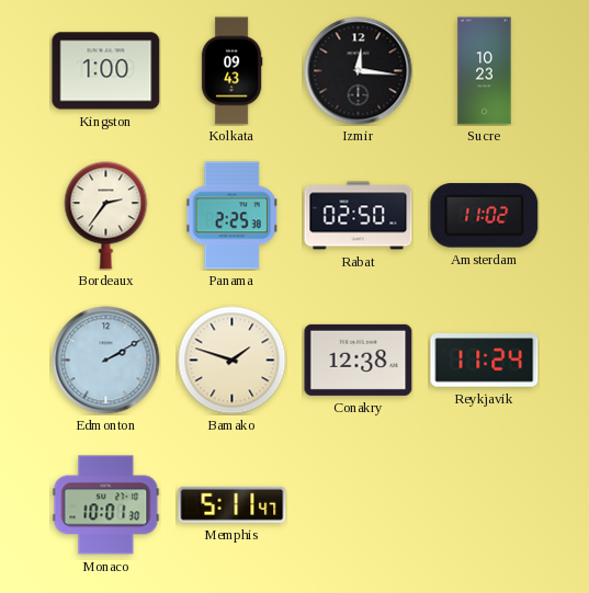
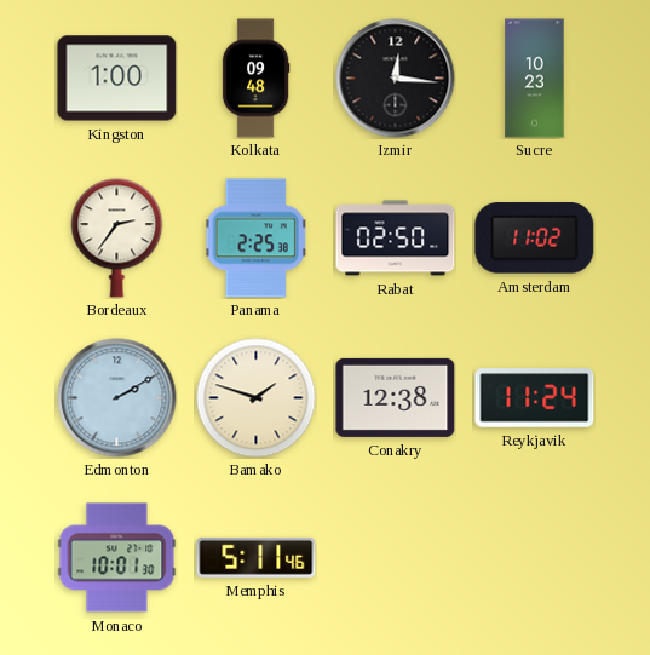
Kolkata: 09:43 -> 09:48 (255, 79)
Memphis: 5:11:47 -> 5:11:46 (257, 557)
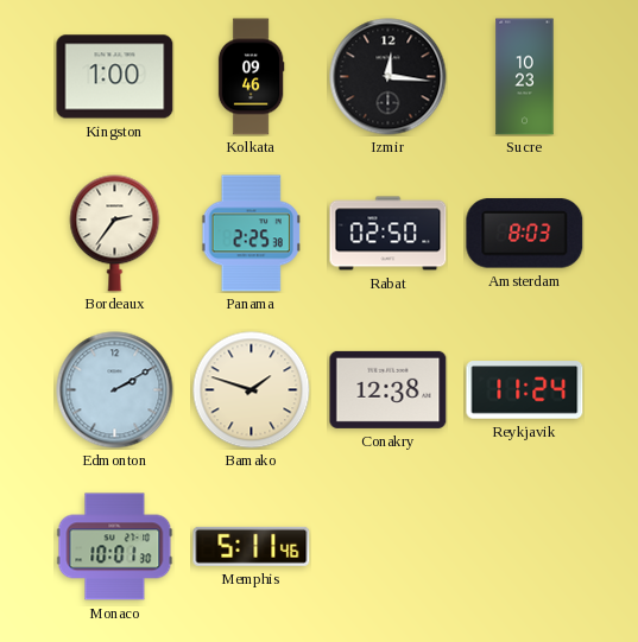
Kolkata: 09:48 -> 09:46 (251, 77)
Amsterdam: 11:02 -> 8:03 (525, 234)
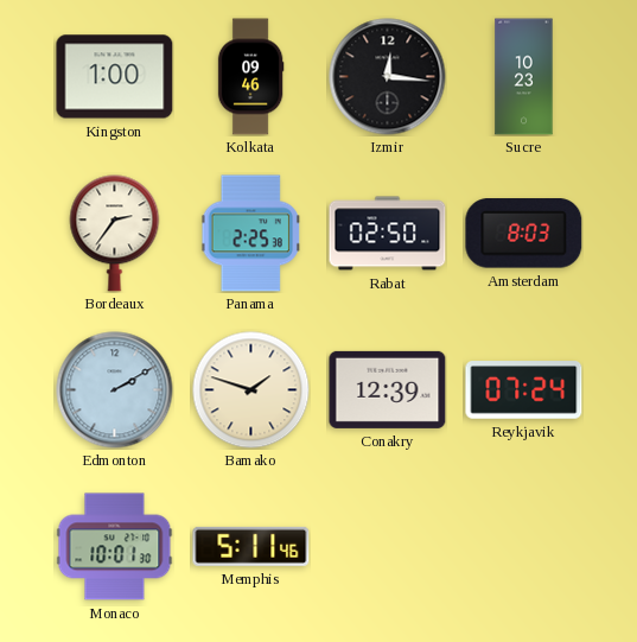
Conakry: 12:38 -> 12:39 (388, 389)
Reykjavik: 11:24 -> 07:24 (524, 390)
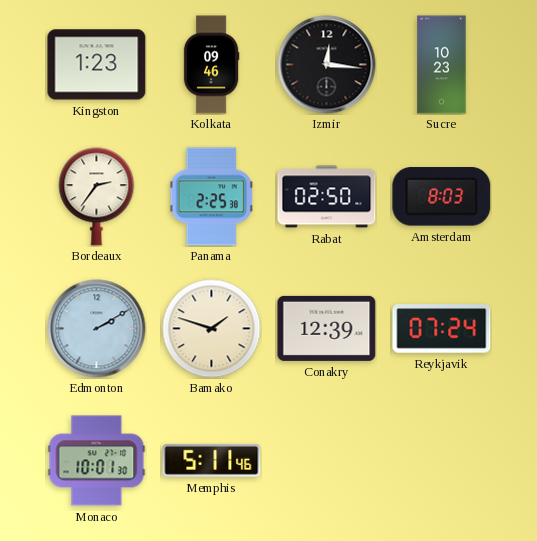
Kingston: 1:00 -> 1:23 (97, 65)
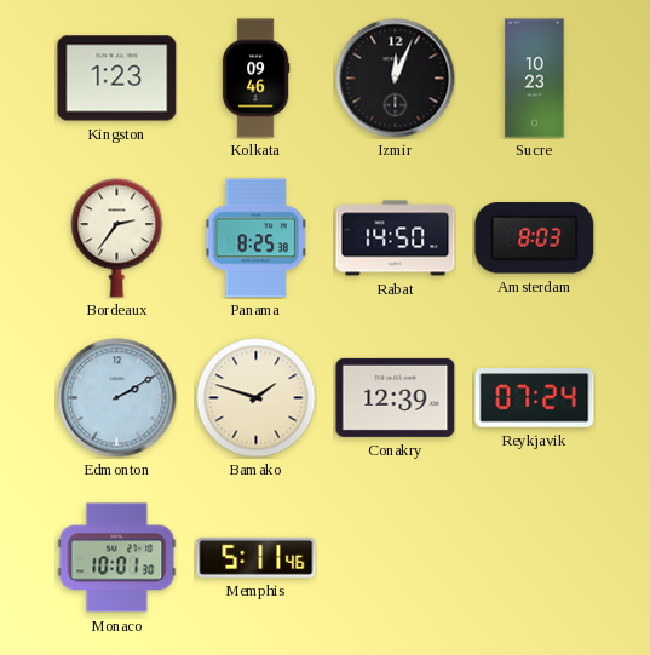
Izmir: 12:16 -> 12:04 (396, 79)
Panama: 2:25 -> 8:25 (257, 239)
Rabat: 02:50 -> 14:50 (396, 239)
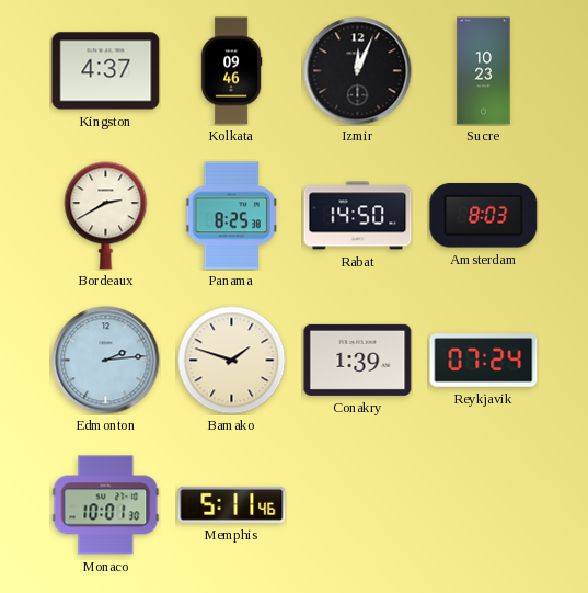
Kingston: 1:23 -> 4:37 (106, 71)
Bordeaux: 2:36 -> 2:40 (106, 216)
Edmonton: 2:10 -> 2:14 (106, 361)
Conakry: 12:39 -> 1:39 (358, 360)
